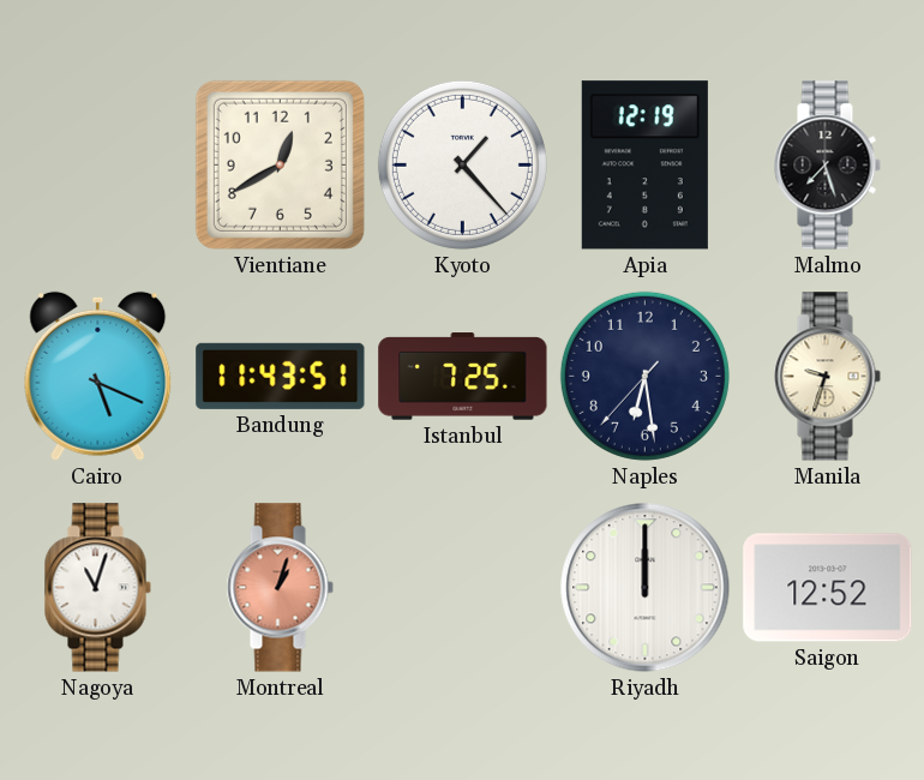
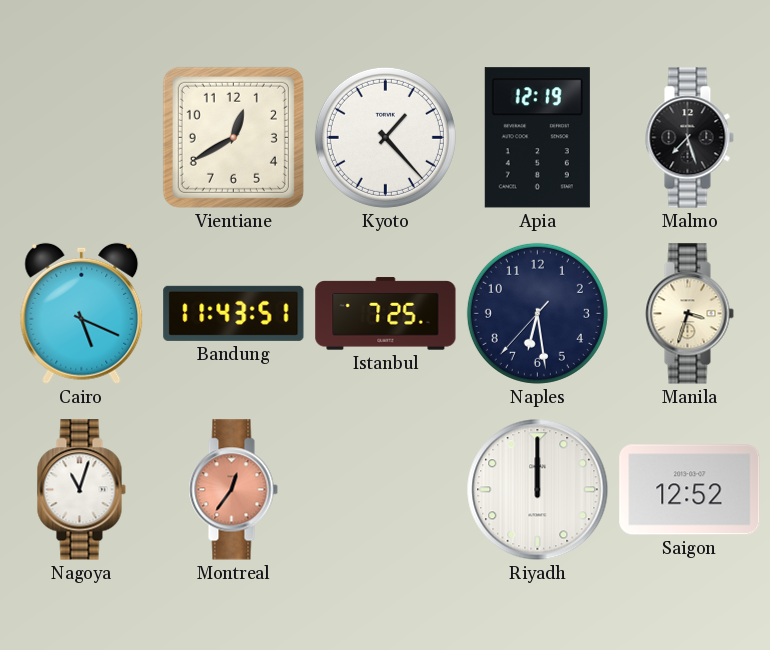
Manila: 9:33 -> 3:33 (689, 314)
Montreal: 1:03 -> 12:36 (233, 490)
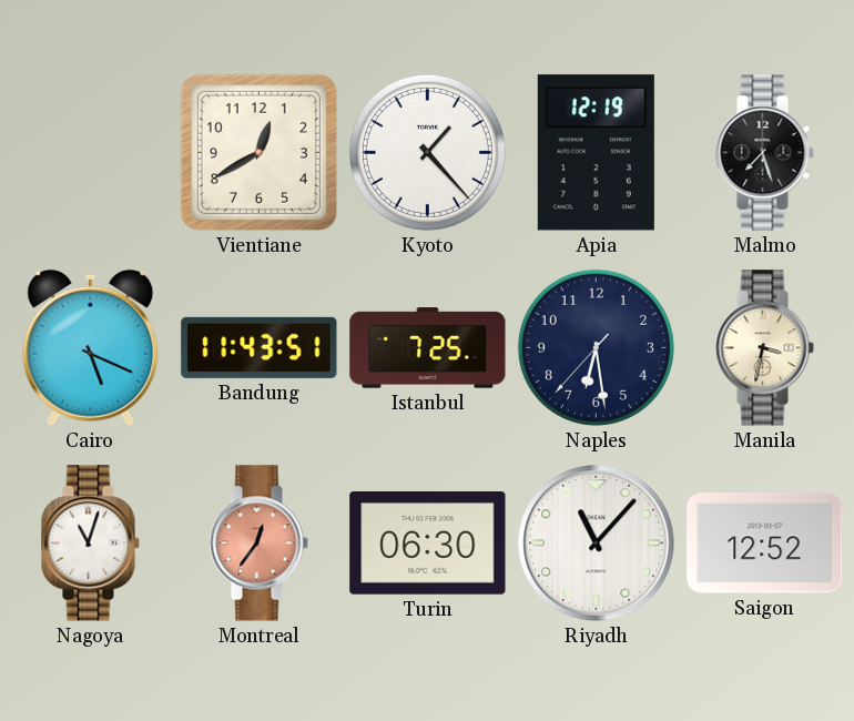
Manila: 3:33 -> 3:32 (764, 348)
Turin: none -> 06:30 (428, 544)
Riyadh: 12:00 -> 11:07 (597, 544)
